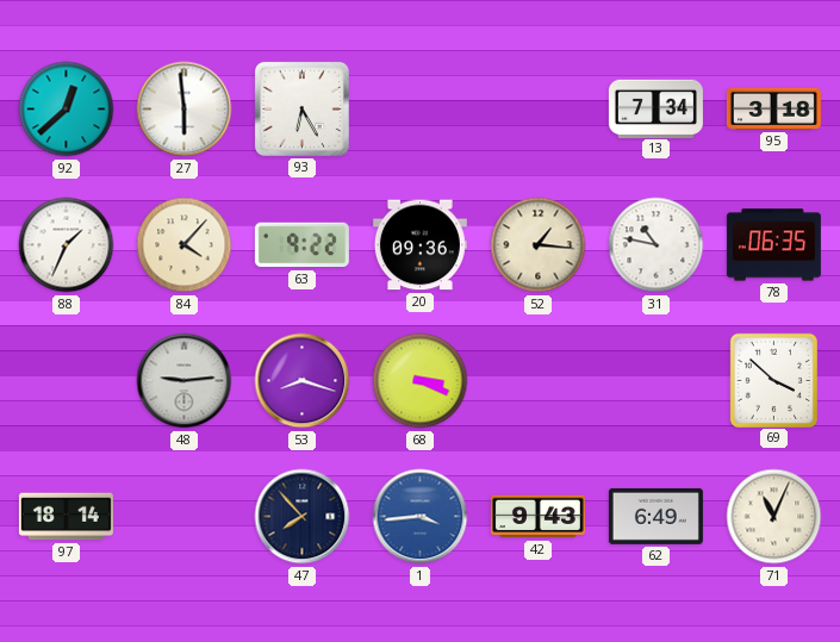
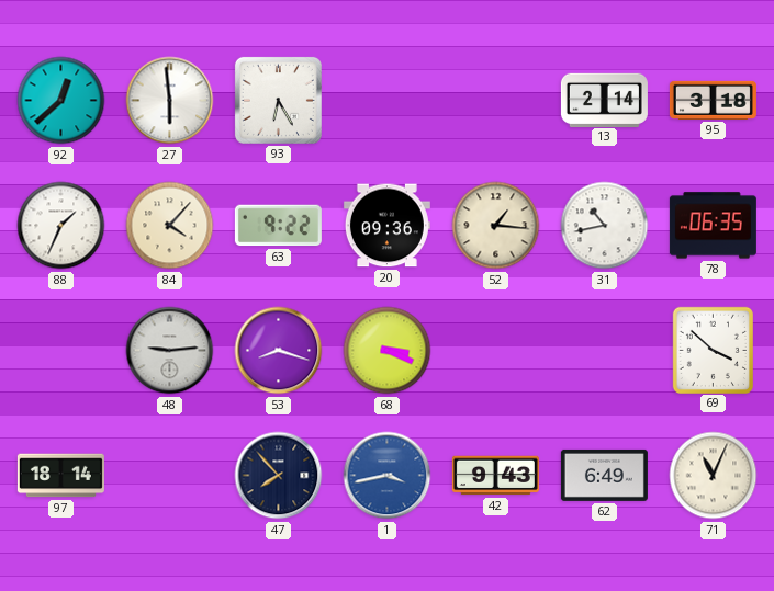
13: 7:34 -> 2:14 (604, 100)
31: 10:47 -> 10:43 (605, 226)
1: 3:44 -> 3:43 (388, 476)
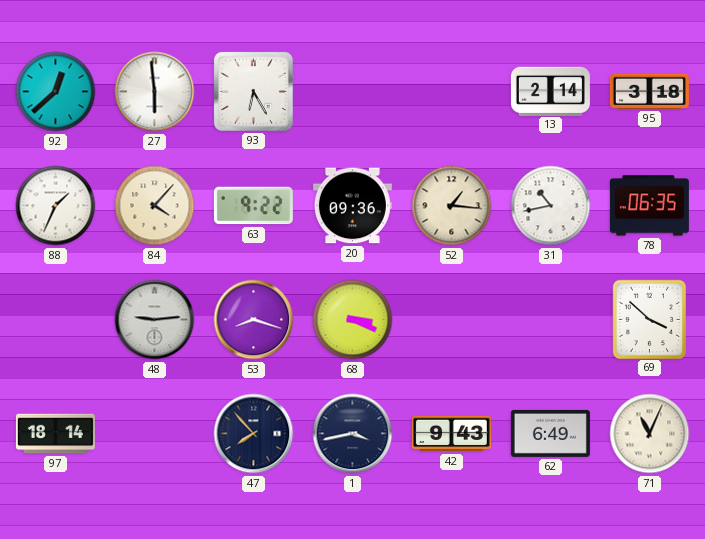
1 dial: blue -> navy (353, 434)
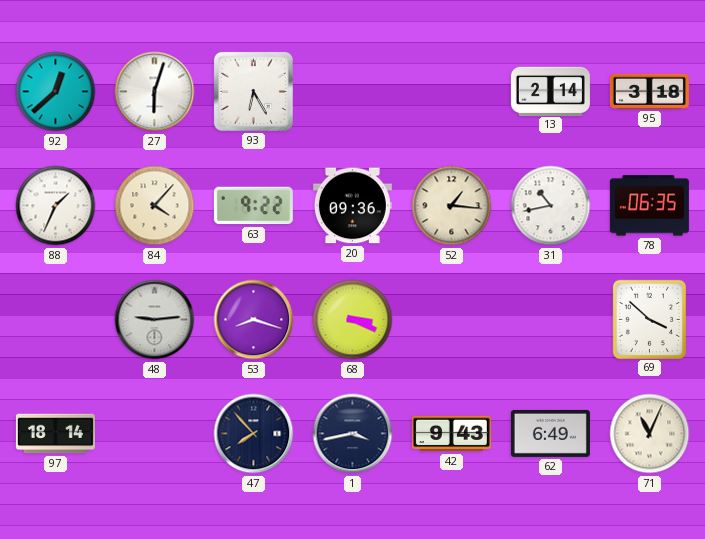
27: 5:59 -> 6:03 (155, 92)
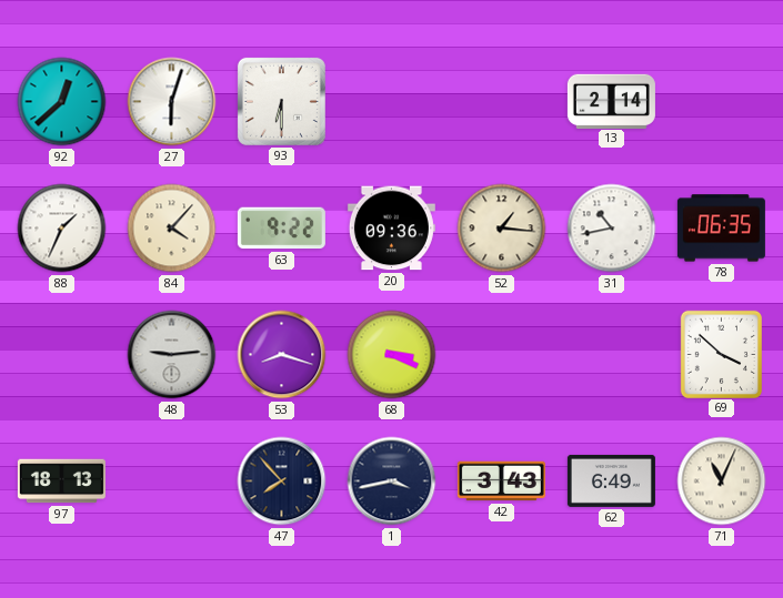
93: 6:25 -> 6:30 (281, 101)
95: 3:18 -> none (649, 91)
97: 18:14 -> 18:13 (61, 482)
42: 9:43 -> 3:43 (501, 482)
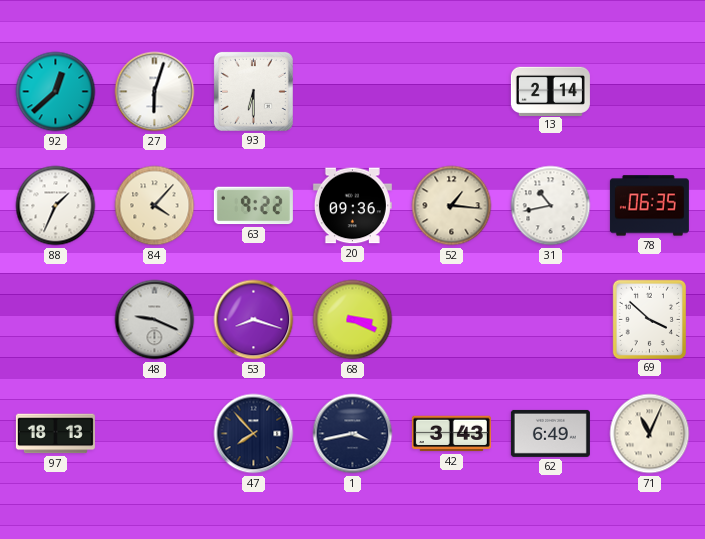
48: 9:14 -> 9:19 (155, 320)
